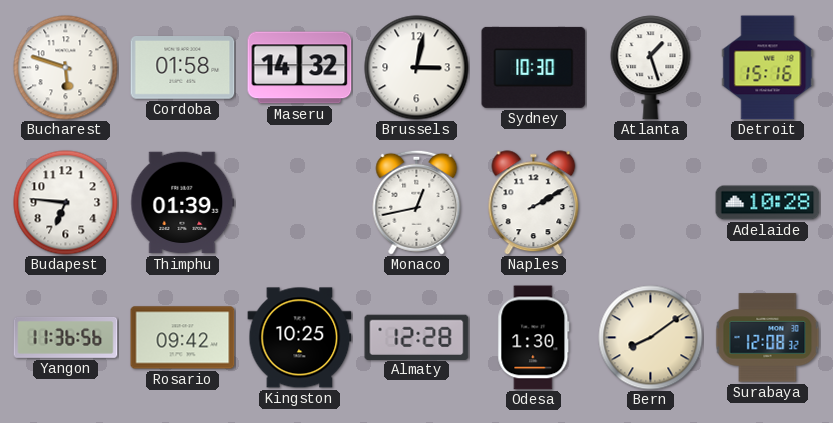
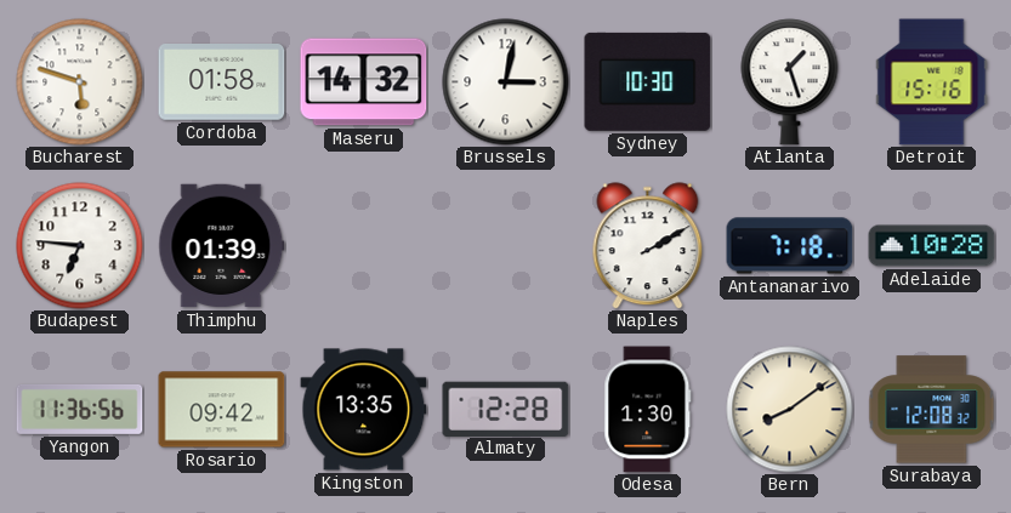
Monaco: 12:43 -> none (417, 202)
Antananarivo: none -> 7:18 (790, 246)
Kingston: 10:25 -> 13:35 (364, 410)
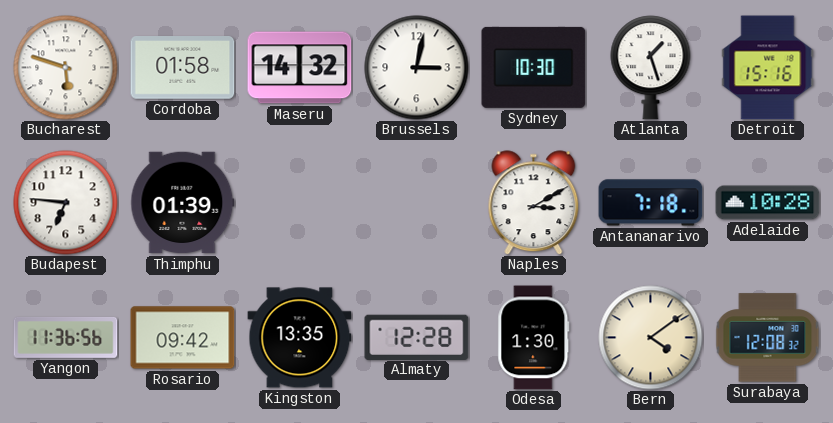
Naples: 2:10 -> 3:10 (534, 203)
Bern: 8:09 -> 4:09 (651, 338)
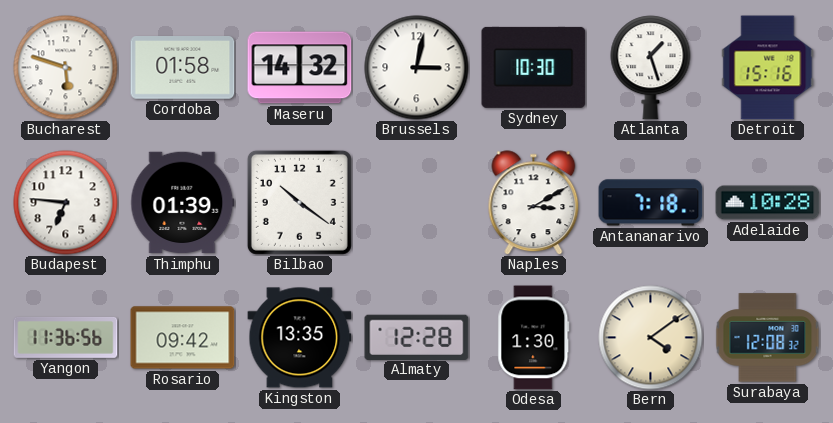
Bilbao: none -> 10:21 (299, 202)
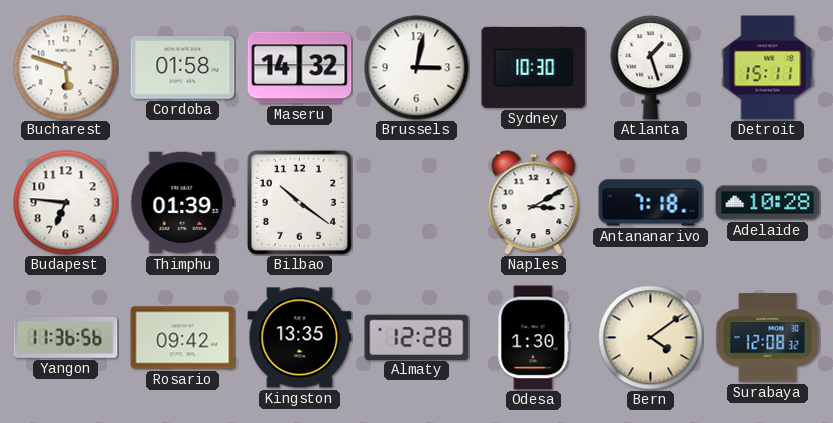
Detroit: 15:16 -> 15:11 (768, 68)
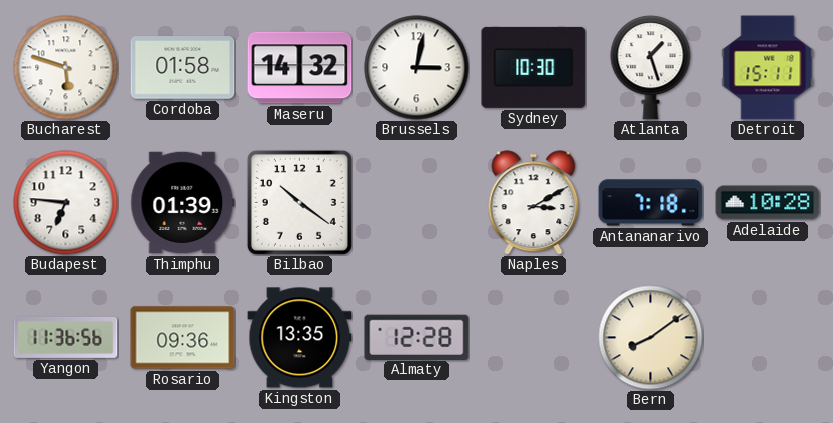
Rosario: 09:42 -> 09:36 (183, 338)
Odesa: 1:30 -> none (534, 338)
Bern: 4:09 -> 8:09 (651, 338)
Surabaya: 12:08 -> none (768, 338)
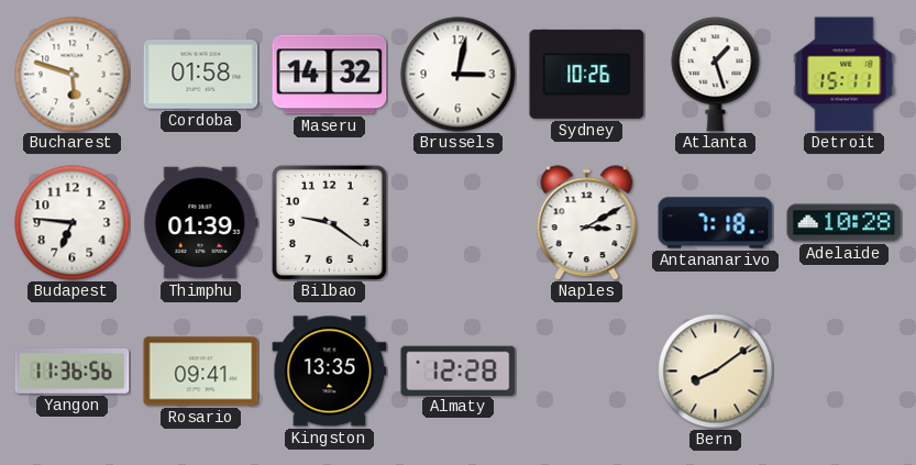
Sydney: 10:30 -> 10:26 (587, 74)
Bilbao: 10:21 -> 9:21 (329, 222)
Rosario: 09:36 -> 09:41 (201, 372)
